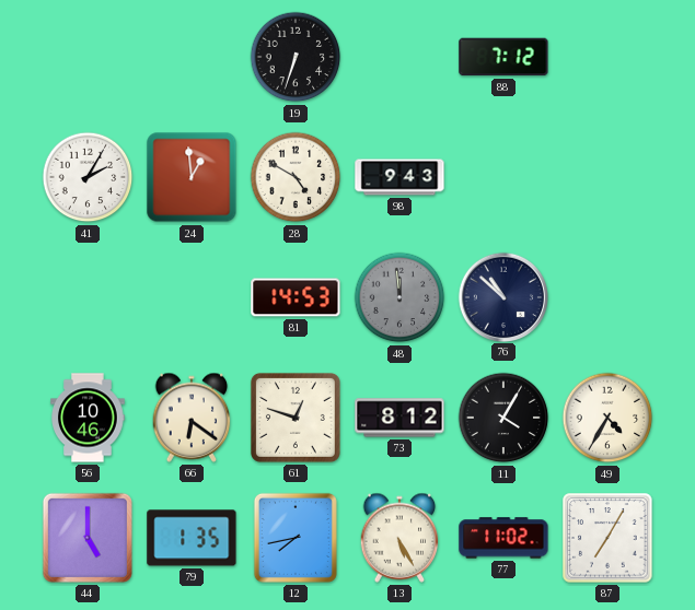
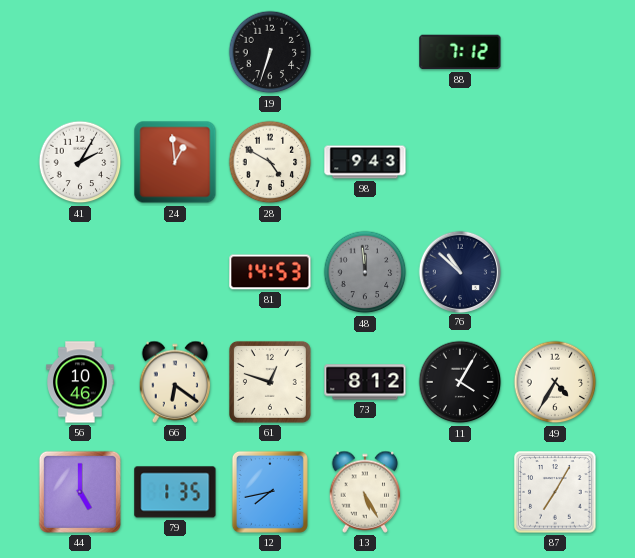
77: 11:02 -> none (503, 538)
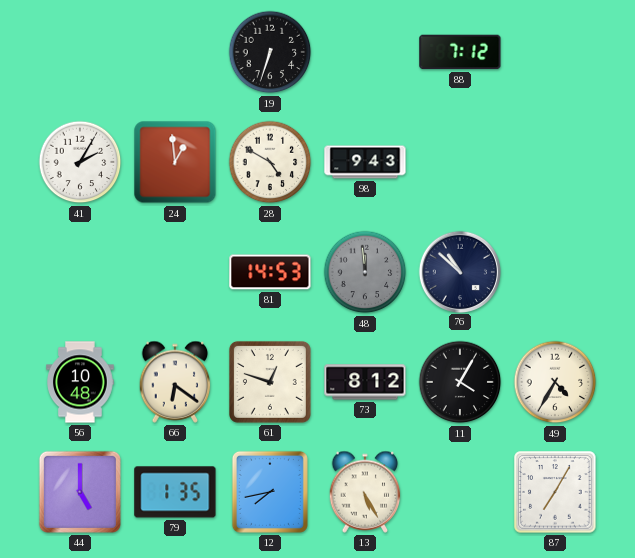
56: 10:46 -> 10:48 (80, 382)
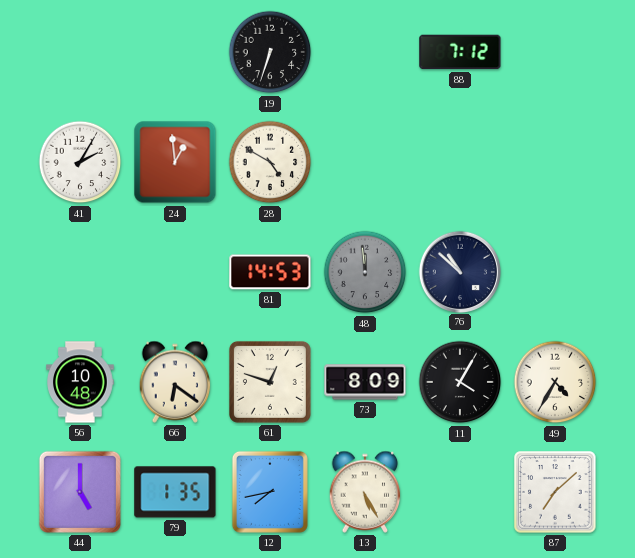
98: 9:43 -> none (365, 162)
73: 8:12 -> 8:09 (365, 382)
87: 7:05 -> 7:08 (555, 492)
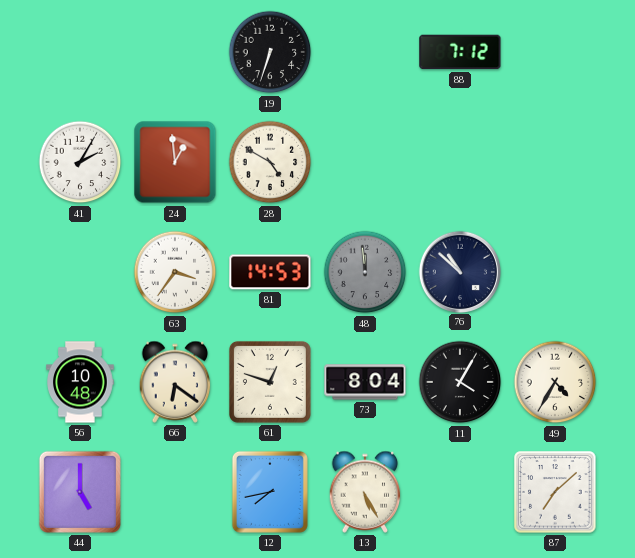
63: none -> 3:36 (175, 272)
73: 8:09 -> 8:04 (365, 382)
79: 1:35 -> none (175, 492)
